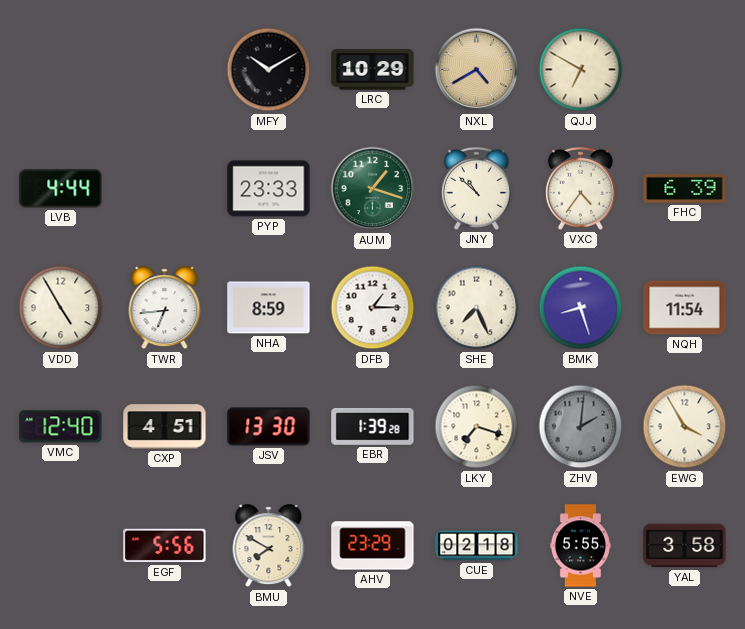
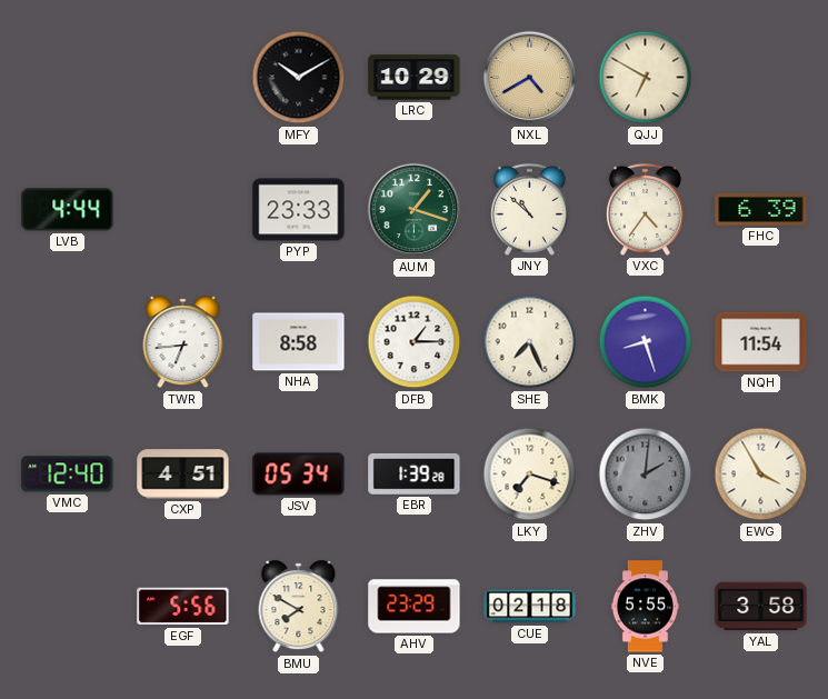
VDD: 4:55 -> none (61, 308)
NHA: 8:59 -> 8:58 (299, 342)
JSV: 13:30 -> 05:34 (299, 475)
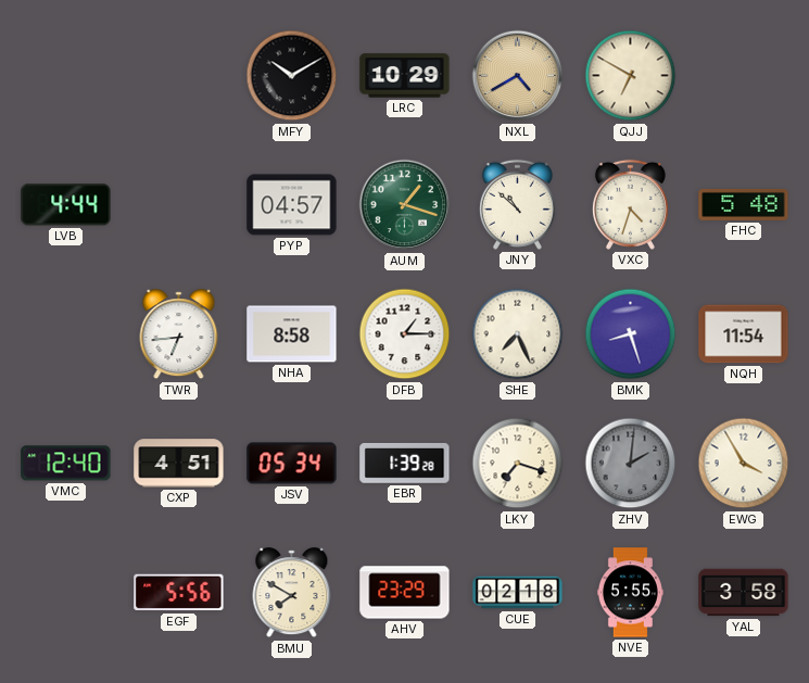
PYP: 23:33 -> 04:57 (292, 205)
VXC: 4:36 -> 4:33 (630, 204)
FHC: 6:39 -> 5:48 (744, 204)
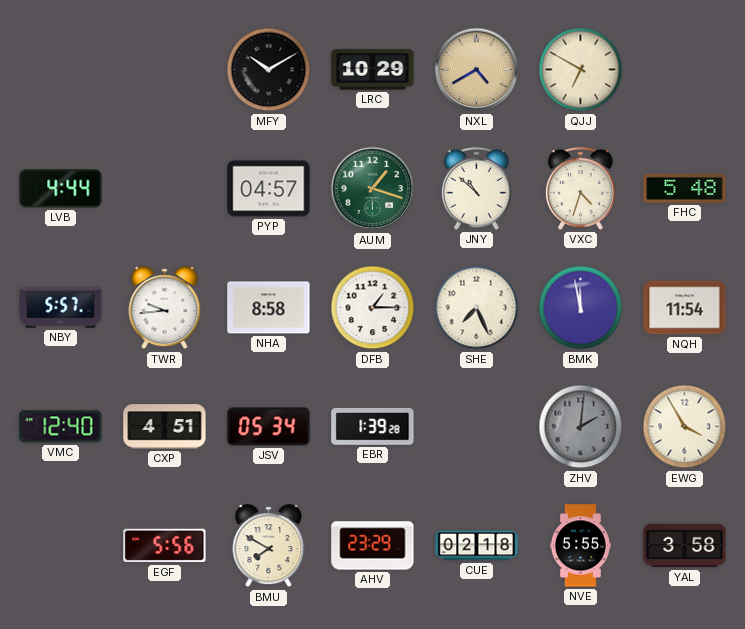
NBY: none -> 5:57 (61, 308)
TWR: 6:44 -> 9:44 (165, 308)
BMK: 8:27 -> 11:58 (581, 308)
LKY: 7:18 -> none (518, 464)
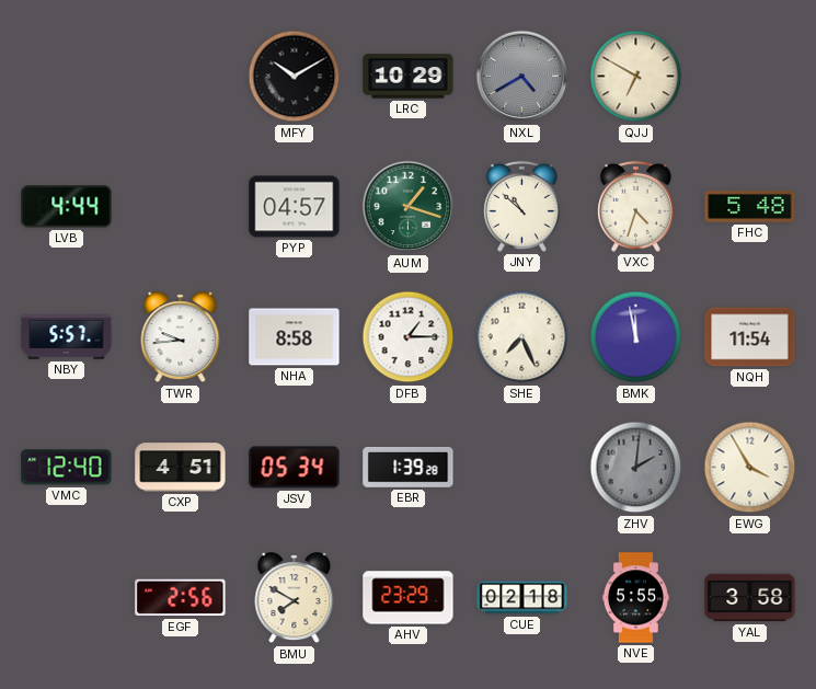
NXL dial: champagne -> grey (522, 77)
EGF: 5:56 -> 2:56 (181, 598)
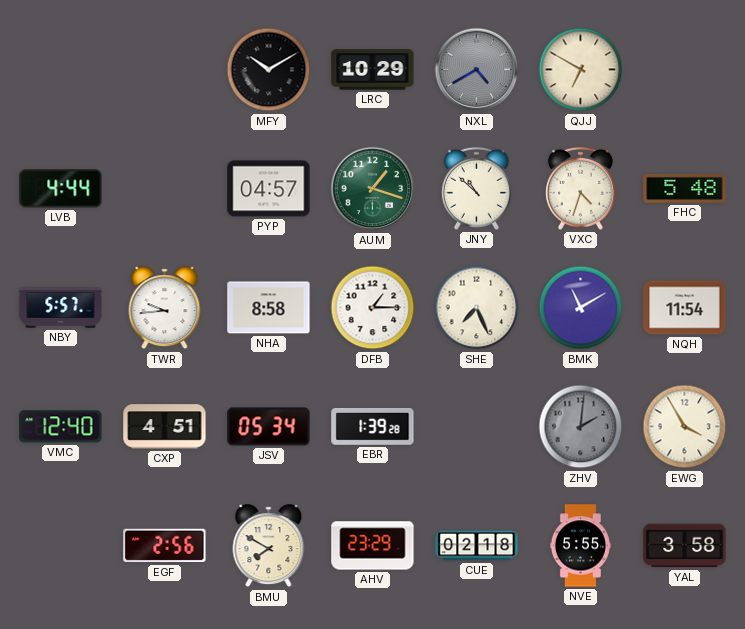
BMK: 11:58 -> 11:10 (581, 308)
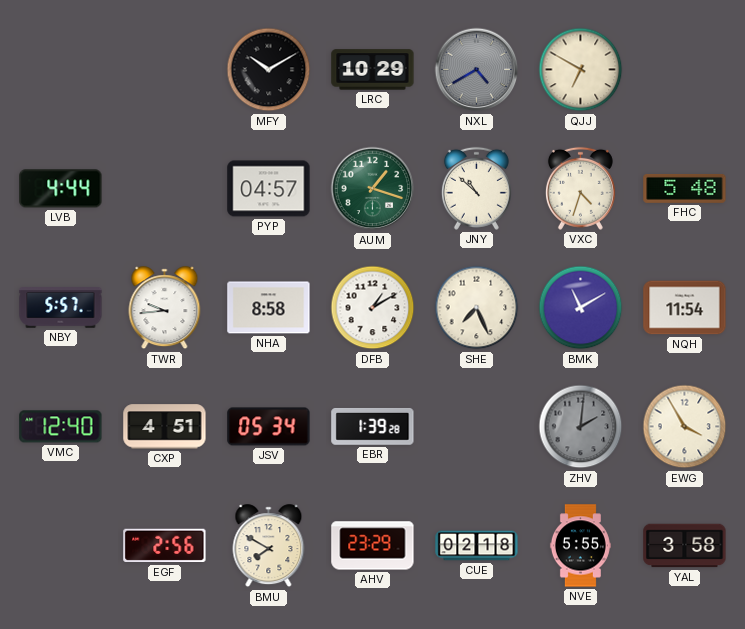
DFB: 1:15 -> 1:10 (373, 308)
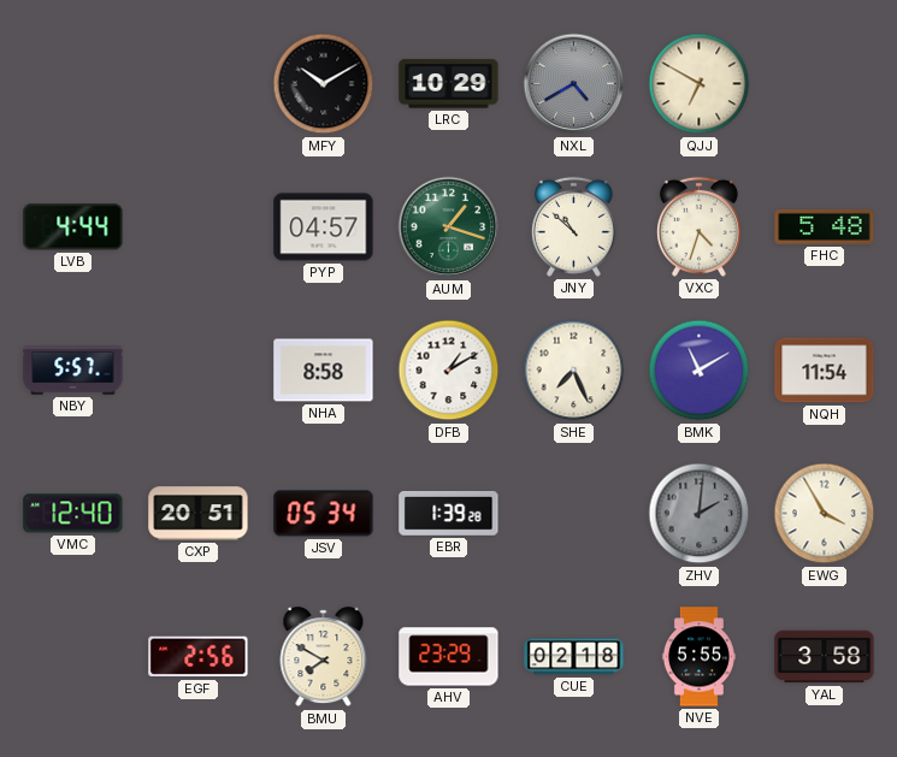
TWR: 9:44 -> none (165, 308)
CXP: 4:51 -> 20:51 (199, 514)
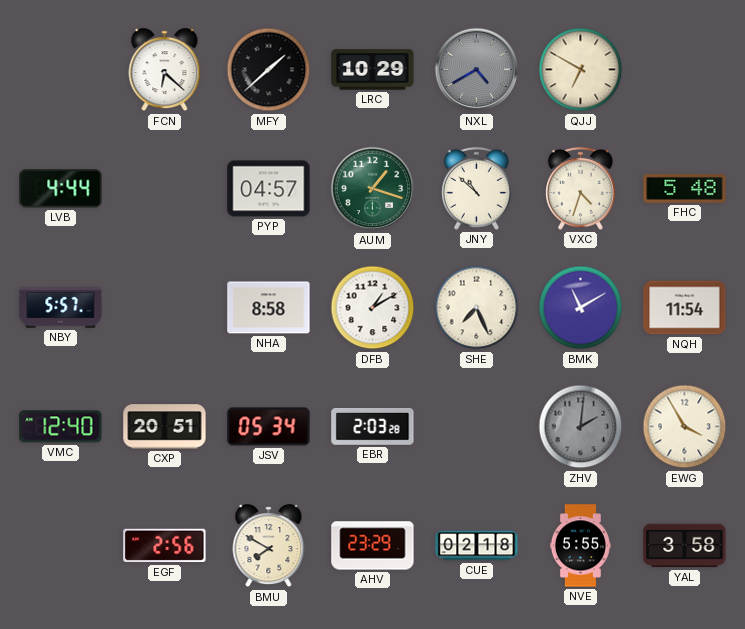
FCN: none -> 6:22 (165, 70)
MFY: 10:10 -> 1:38 (269, 70)
EBR: 1:39 -> 2:03 (373, 426)
